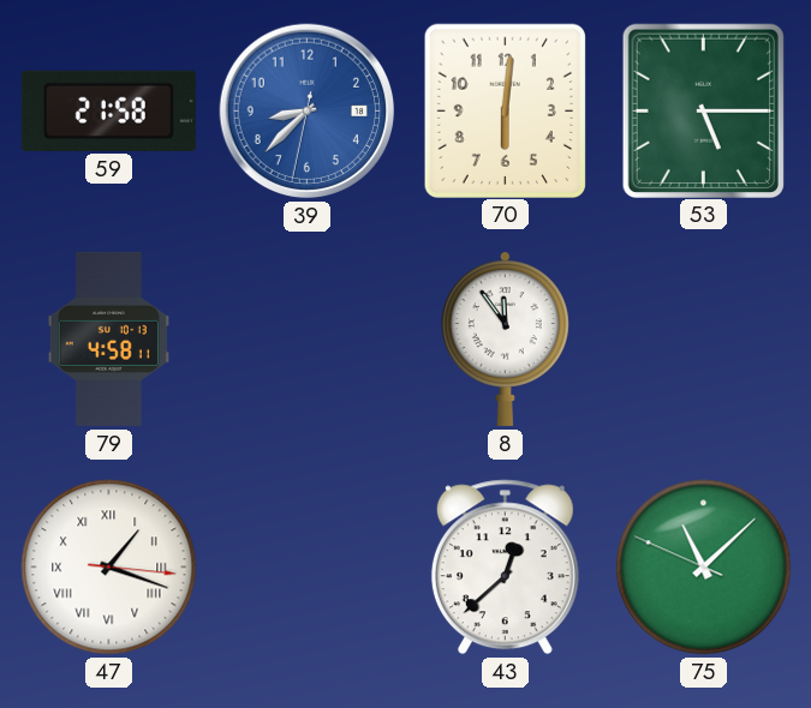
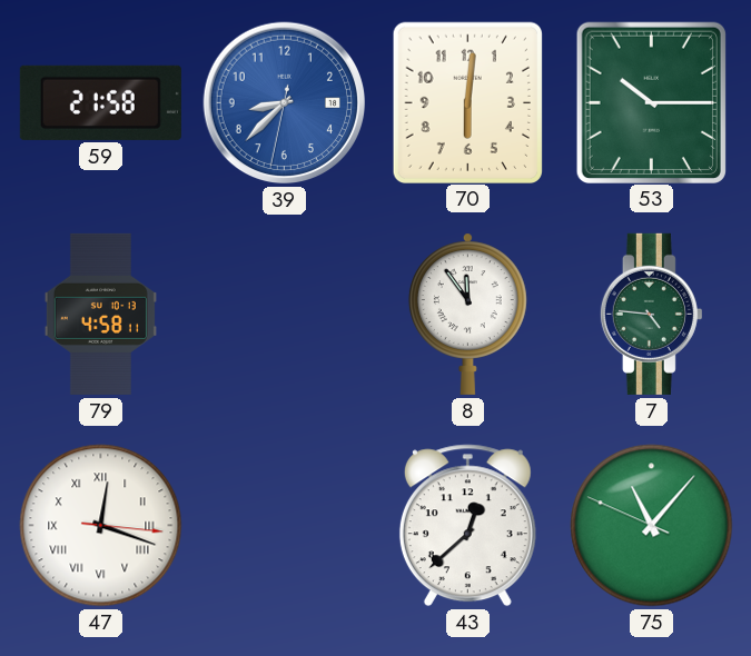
53: 5:15 -> 10:15 (651, 102)
7: none -> 4:46 (651, 314)
47: 1:18 -> 12:18 (101, 526)
75: 11:07 -> 11:06 (652, 526)
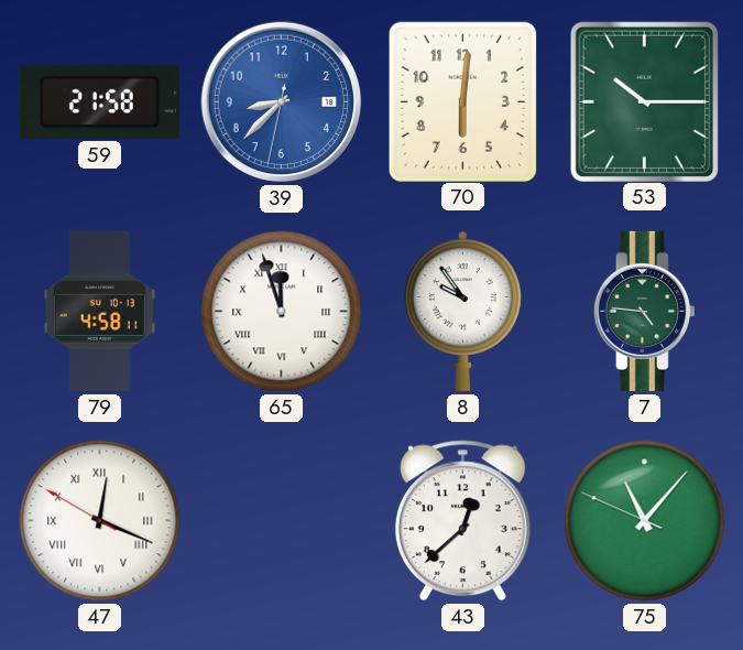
65: none -> 11:57 (282, 312)
8: 11:54 -> 9:54 (462, 311)
47: 12:18:16 -> 12:18:50 (100, 521)
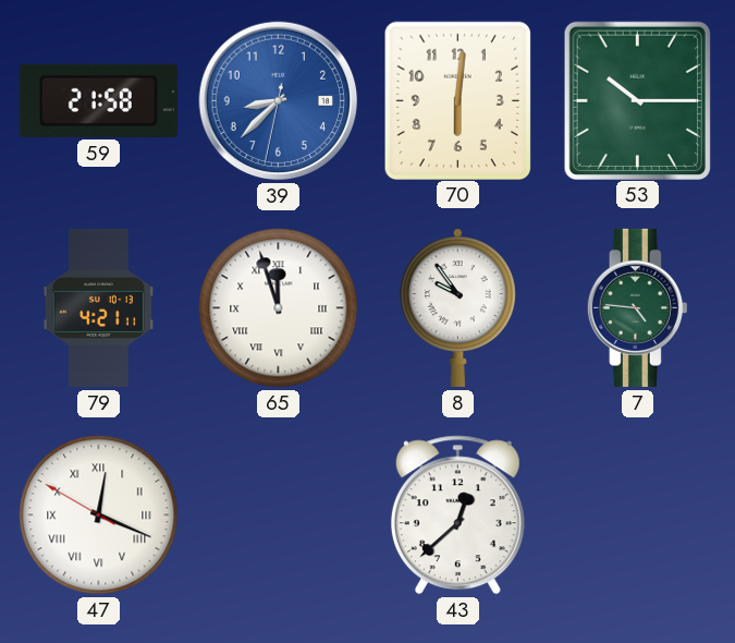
79: 4:58 -> 4:21 (98, 307)
75: 11:06 -> none (645, 521)
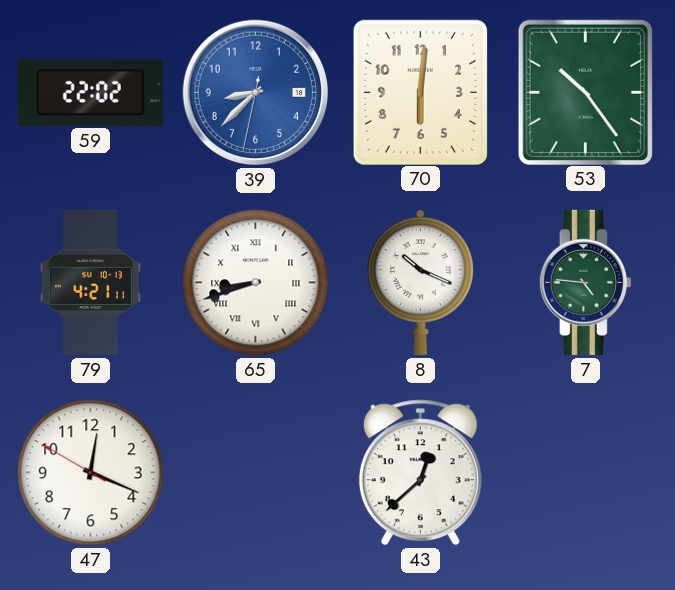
59: 21:58 -> 22:02 (90, 92)
53: 10:15 -> 10:24 (585, 92)
65: 11:57 -> 8:42 (256, 283)
8: 9:54 -> 10:19 (420, 282)
47 numerals: Roman -> Arabic (91, 473)
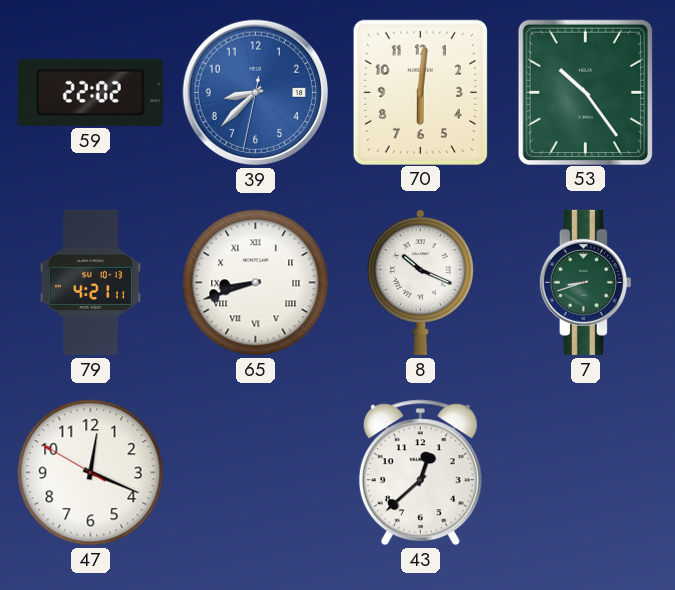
7: 4:46 -> 8:42 (585, 282)
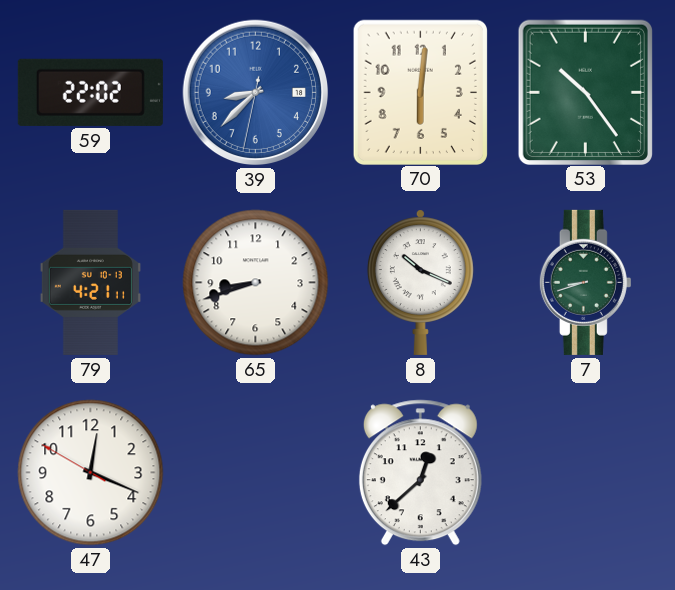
65 numerals: Roman -> Arabic (256, 283)
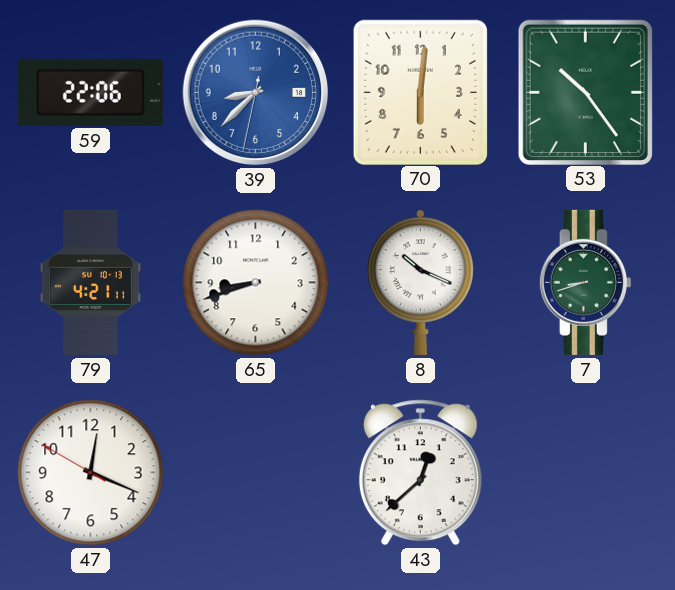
59: 22:02 -> 22:06 (90, 92)
